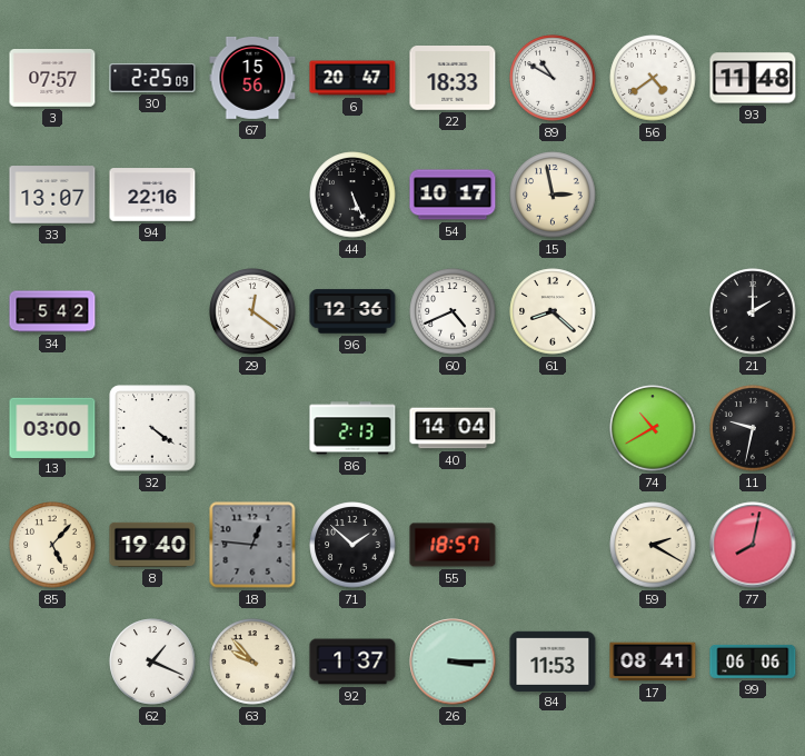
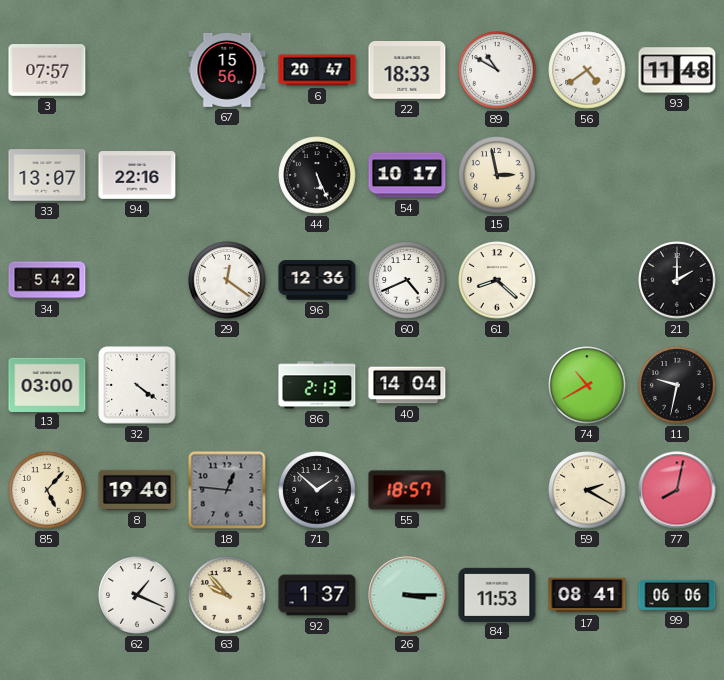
30: 2:25 -> none (152, 78)
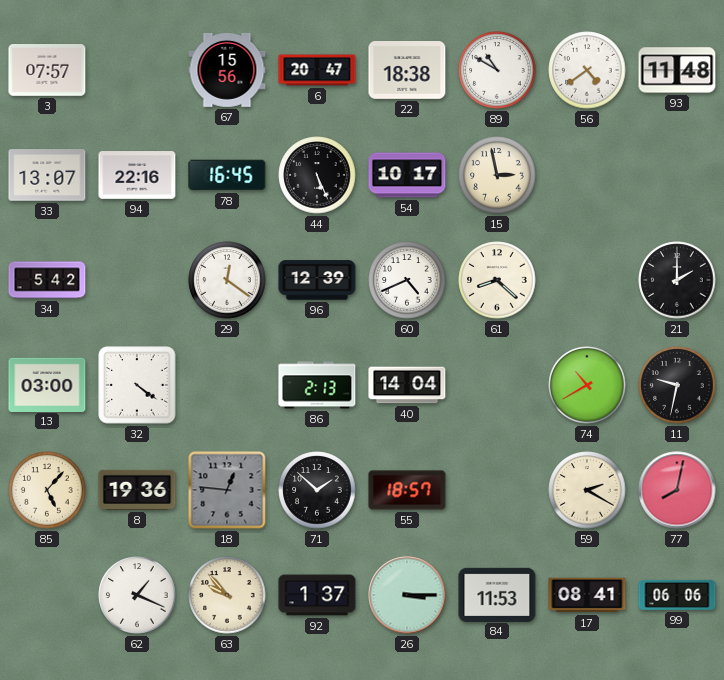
22: 18:33 -> 18:38 (407, 70)
78: none -> 16:45 (227, 175)
96: 12:36 -> 12:39 (317, 280)
8: 19:40 -> 19:36 (137, 490)
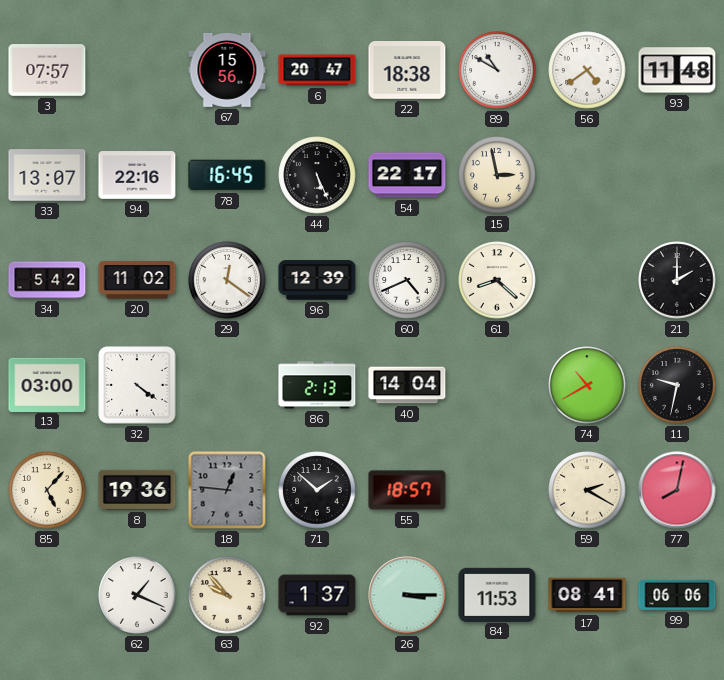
54: 10:17 -> 22:17 (407, 175)
20: none -> 11:02 (137, 280)
